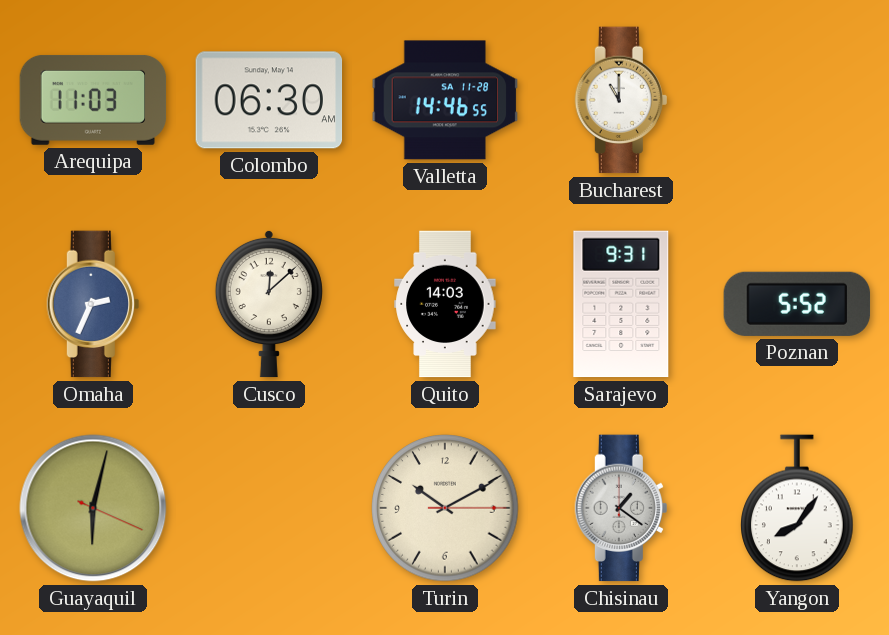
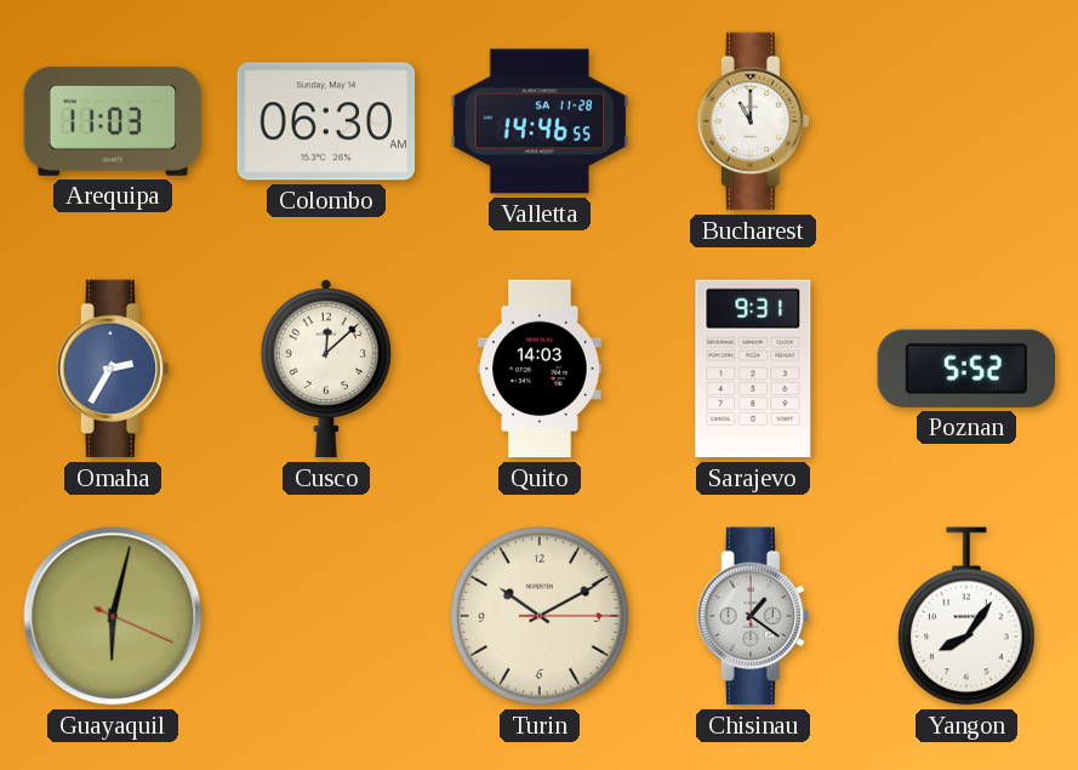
Omaha: 2:34 -> 2:35 (112, 369)
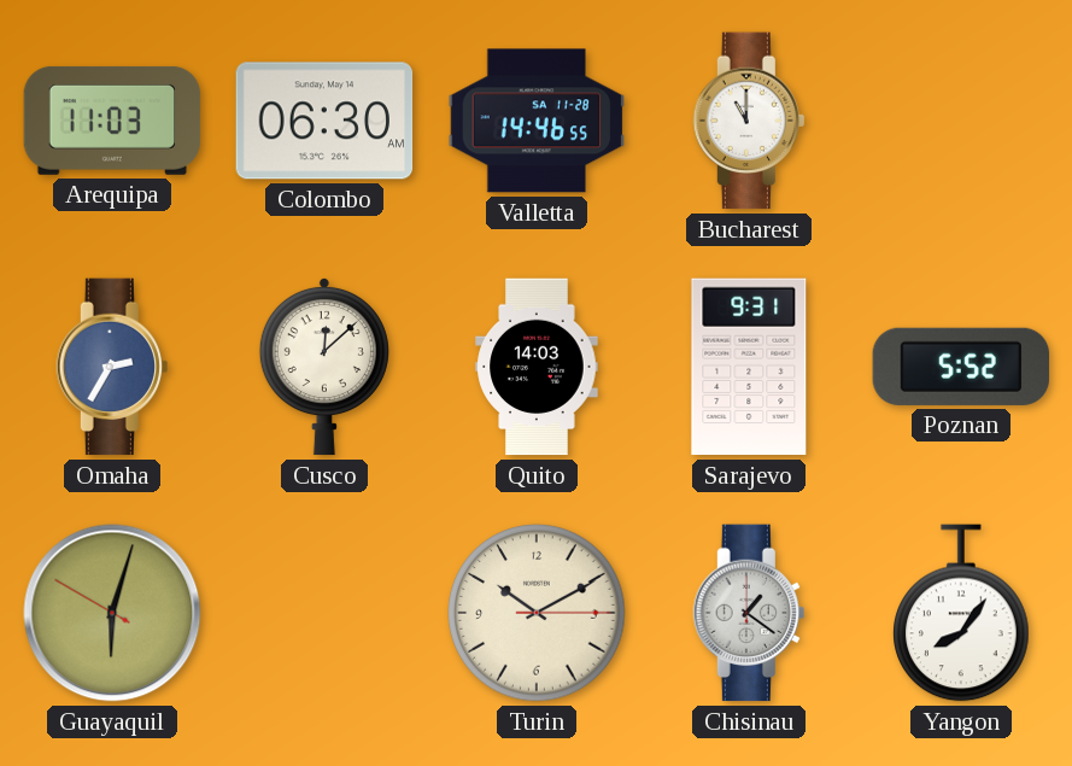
Guayaquil: 6:02:19 -> 6:02:50 (112, 613)
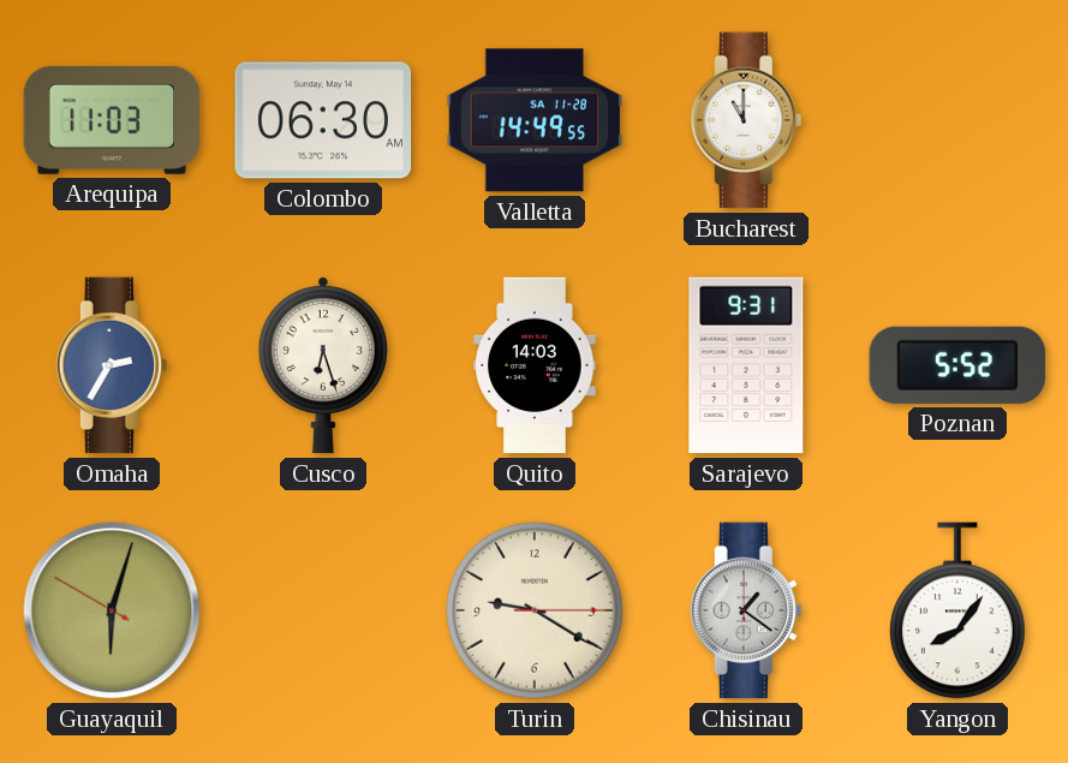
Valletta: 14:46 -> 14:49 (535, 120)
Cusco: 12:08 -> 6:27 (323, 365)
Turin: 10:10 -> 9:20 (535, 610)
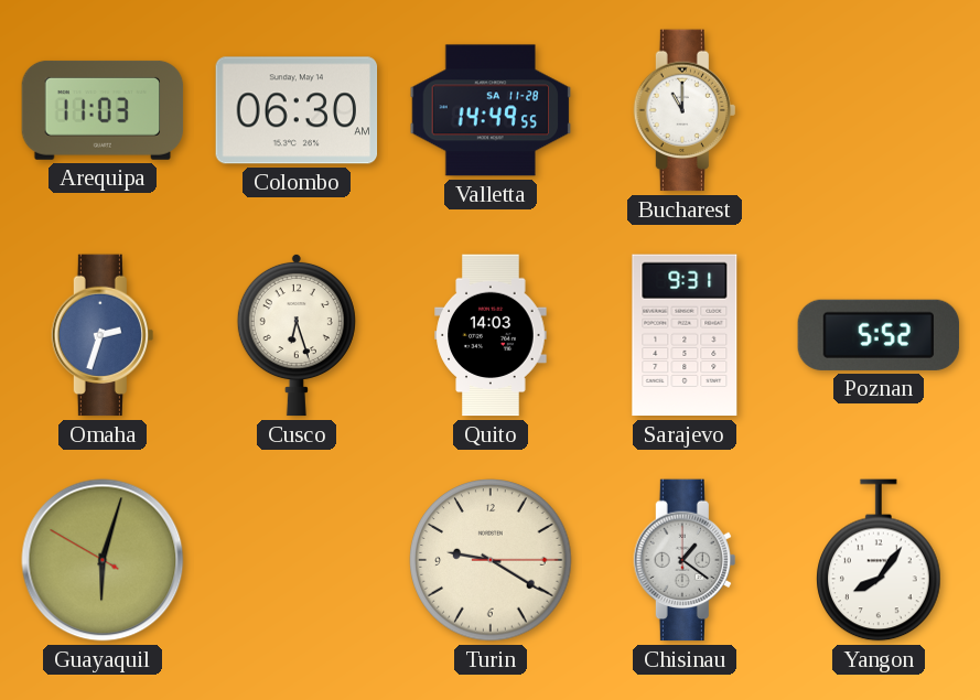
Omaha: 2:35 -> 2:33 (101, 335)
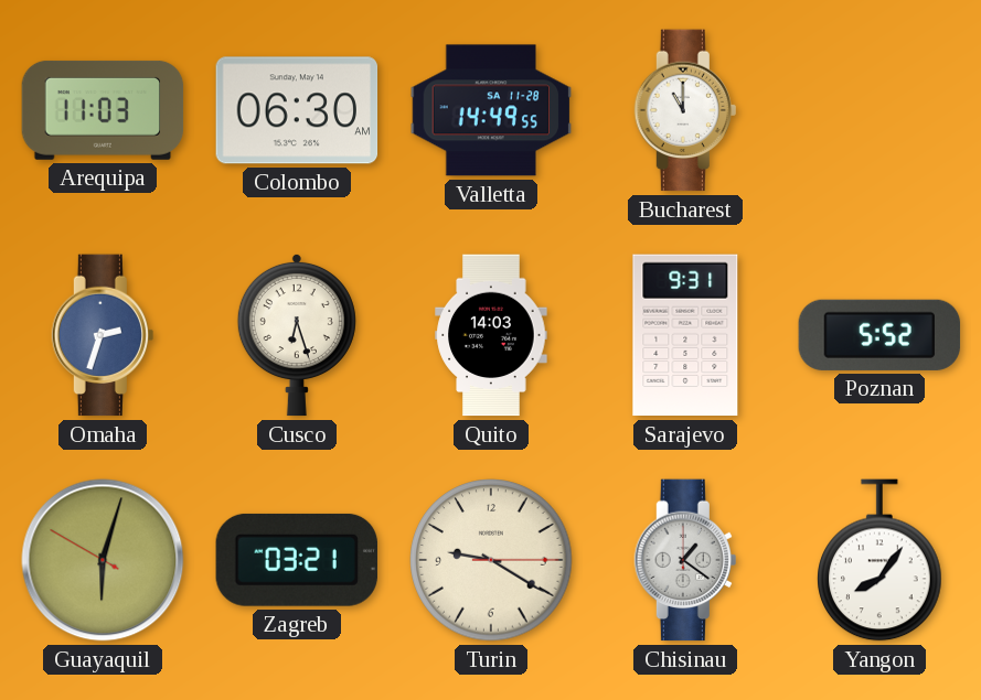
Zagreb: none -> 03:21 (297, 560)
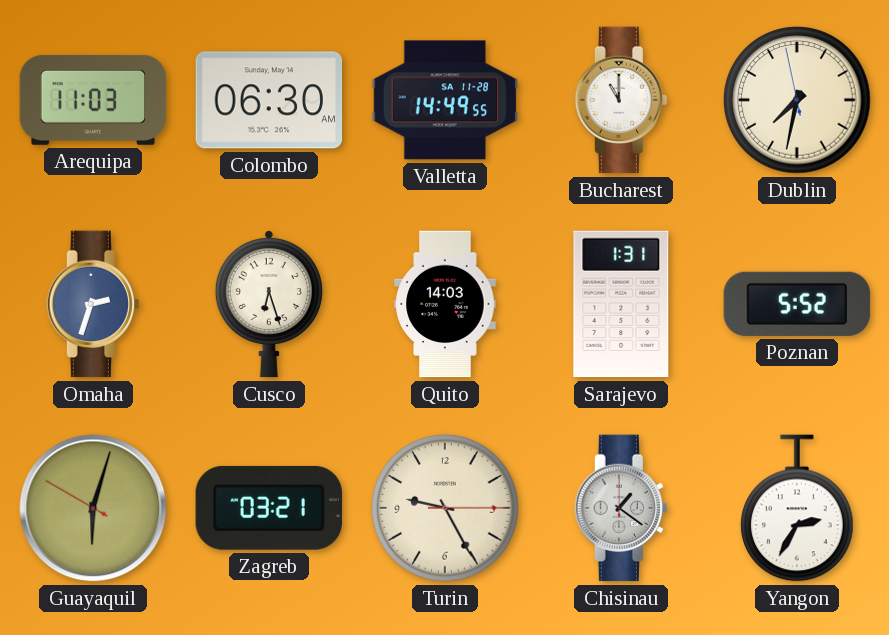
Dublin: none -> 7:31 (797, 100)
Sarajevo: 9:31 -> 1:31 (621, 304)
Turin: 9:20 -> 9:25 (445, 508)
Yangon: 8:06 -> 2:35 (797, 508)
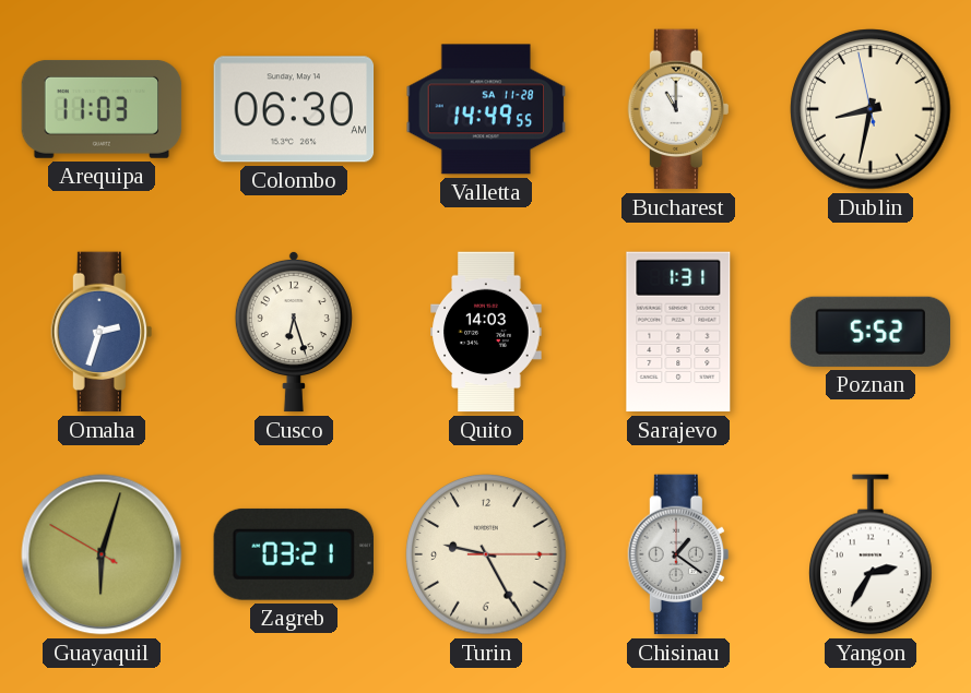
Dublin: 7:31 -> 8:31 (871, 109)
